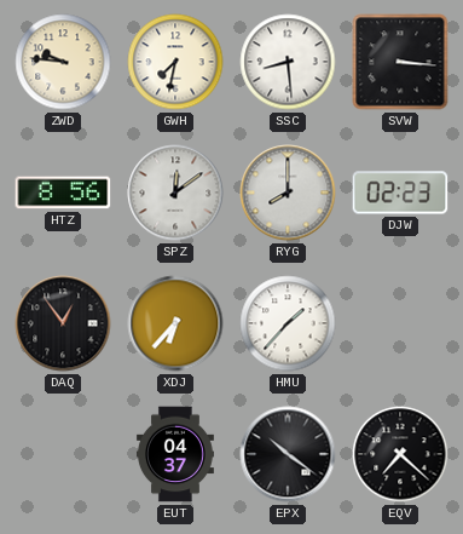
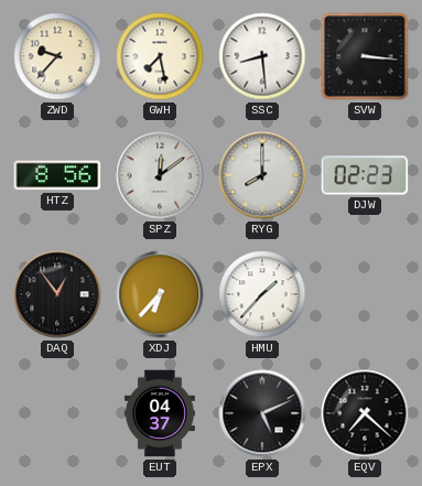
ZWD: 9:46 -> 9:37 (57, 56)
GWH: 7:32 -> 7:28 (160, 56)
EPX: 10:21 -> 5:11 (262, 413)
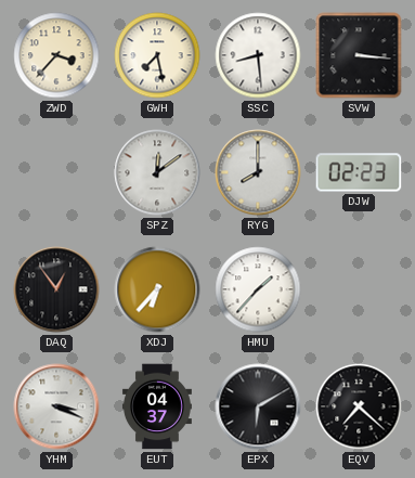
ZWD: 9:37 -> 3:37 (56, 55)
HTZ: 8:56 -> none (57, 175)
YHM: none -> 3:19 (56, 406)
EPX: 5:11 -> 6:10 (258, 406)
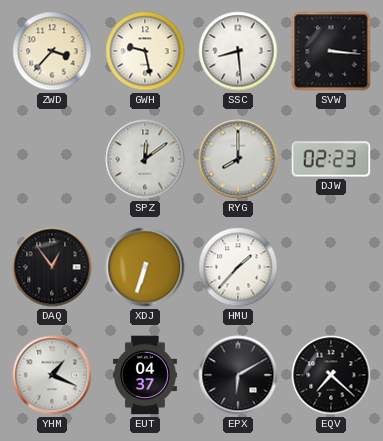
GWH: 7:28 -> 9:28 (145, 51)
XDJ: 6:37 -> 6:33 (145, 267)
YHM: 3:19 -> 1:19 (52, 375)
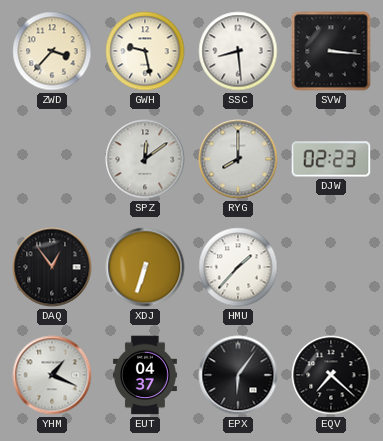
EPX: 6:10 -> 6:06 (238, 375)
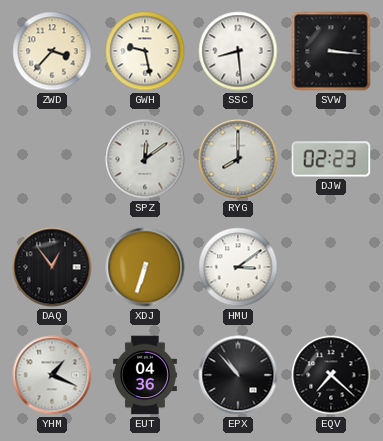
HMU: 1:37 -> 3:09 (238, 267)
EUT: 04:37 -> 04:36 (145, 375)
EPX: 6:06 -> 10:53 (238, 375)
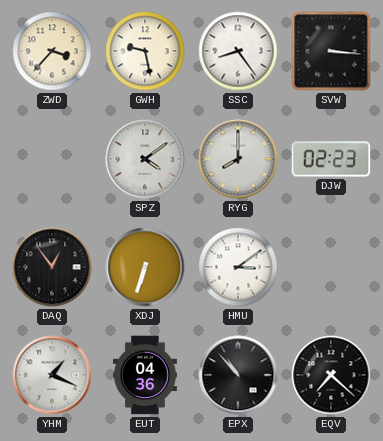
SSC: 8:29 -> 8:24 (238, 51)
SPZ: 12:09 -> 4:09 (145, 159)
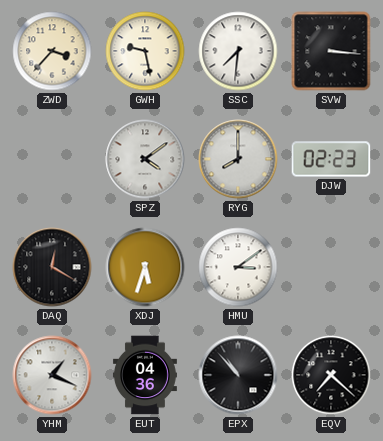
SSC: 8:24 -> 7:31 (238, 51)
DAQ: 12:54 -> 12:20 (52, 267)
XDJ: 6:33 -> 5:33 (145, 267)
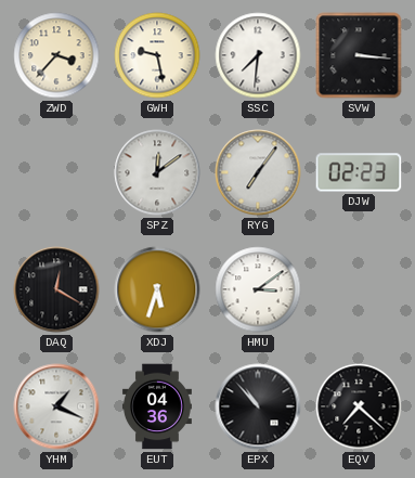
SPZ: 4:09 -> 12:09 (157, 172)
RYG: 8:00 -> 7:06 (258, 172)
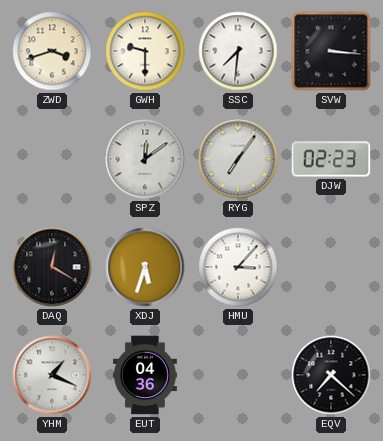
ZWD: 3:37 -> 3:42 (52, 51)
GWH: 9:28 -> 9:30 (145, 51)
HMU: 3:09 -> 3:07 (238, 267)
EPX: 10:53 -> none (258, 406)
